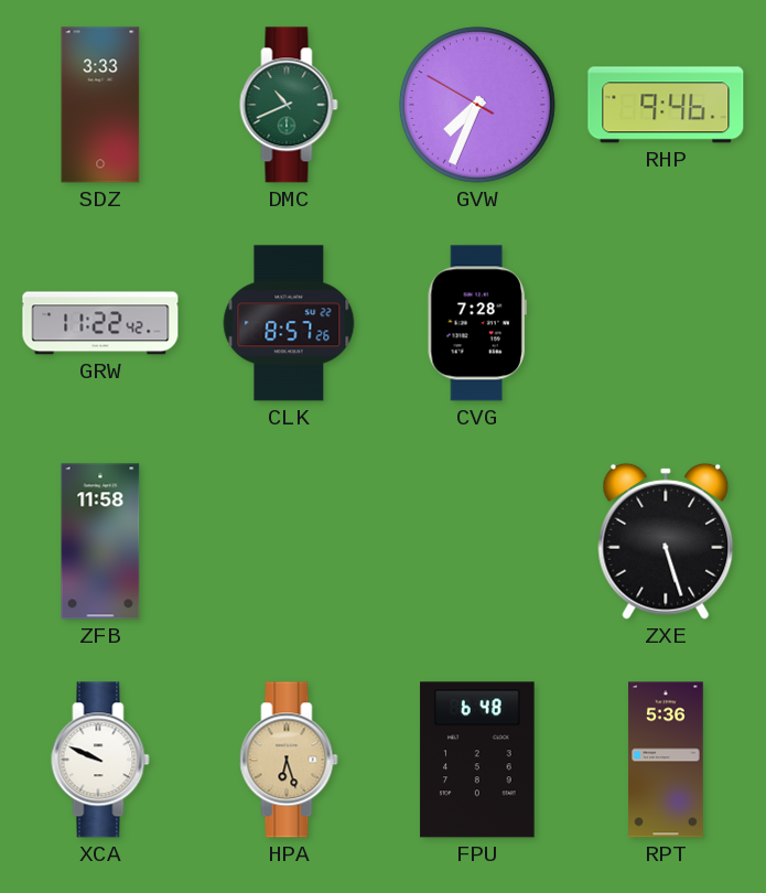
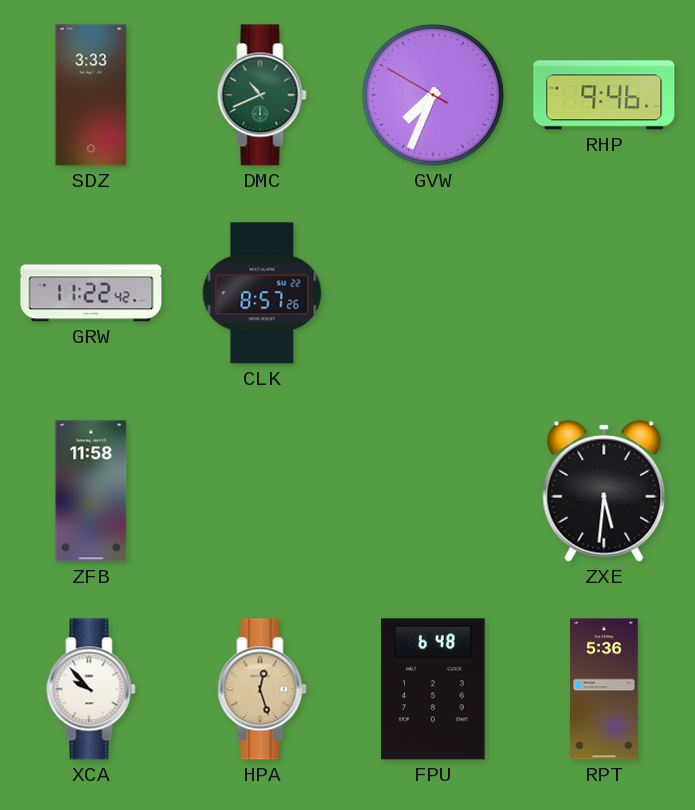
CVG: 7:28 -> none (477, 323)
ZXE: 5:27 -> 5:31 (604, 491)
XCA: 9:49 -> 9:53 (91, 689)
HPA: 6:27 -> 12:27 (262, 689)
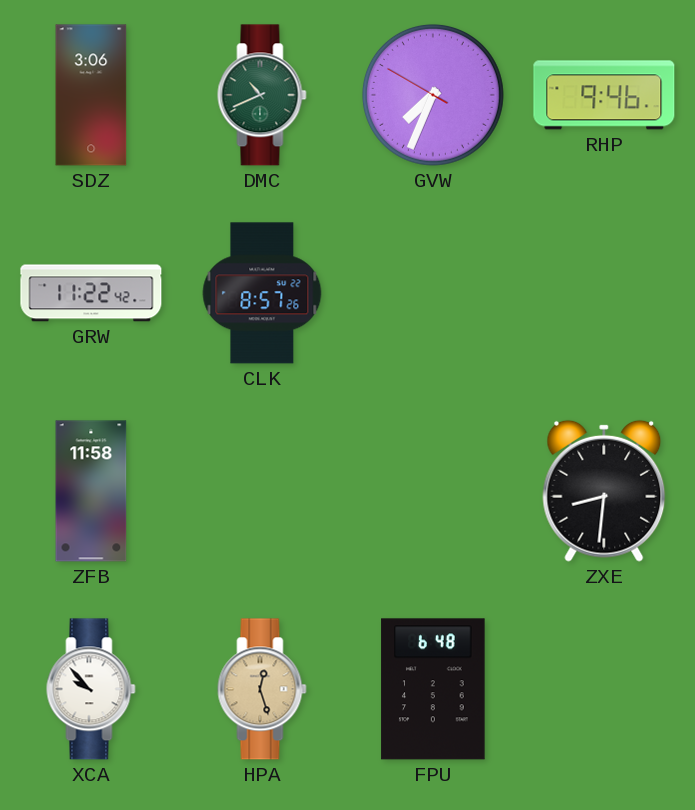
SDZ: 3:33 -> 3:06 (91, 95)
ZXE: 5:31 -> 8:31 (604, 491)
RPT: 5:36 -> none (605, 689)
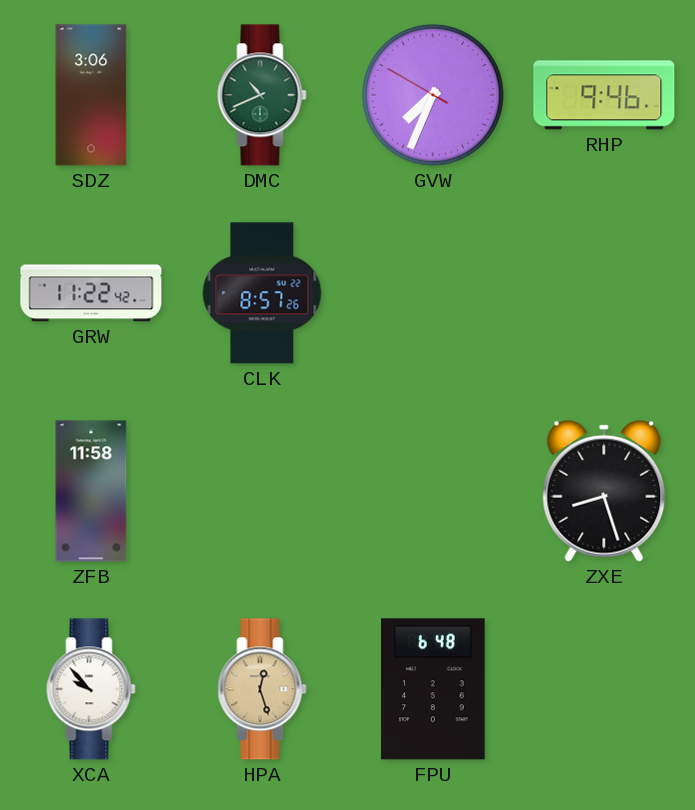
ZXE: 8:31 -> 8:27 (604, 491)
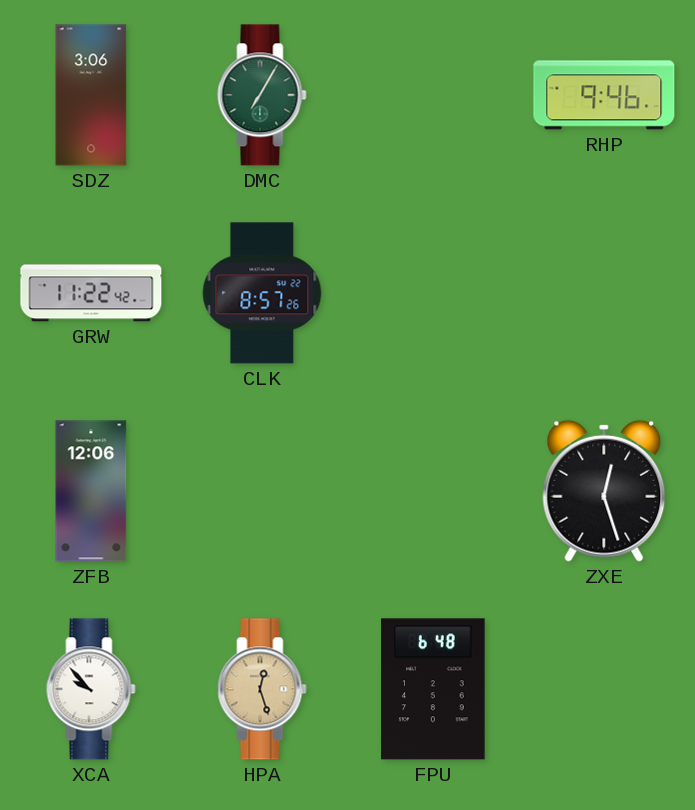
DMC: 10:41 -> 7:05 (262, 95)
GVW: 7:33 -> none (433, 95)
ZFB: 11:58 -> 12:06 (91, 491)
ZXE: 8:27 -> 12:27 (604, 491)
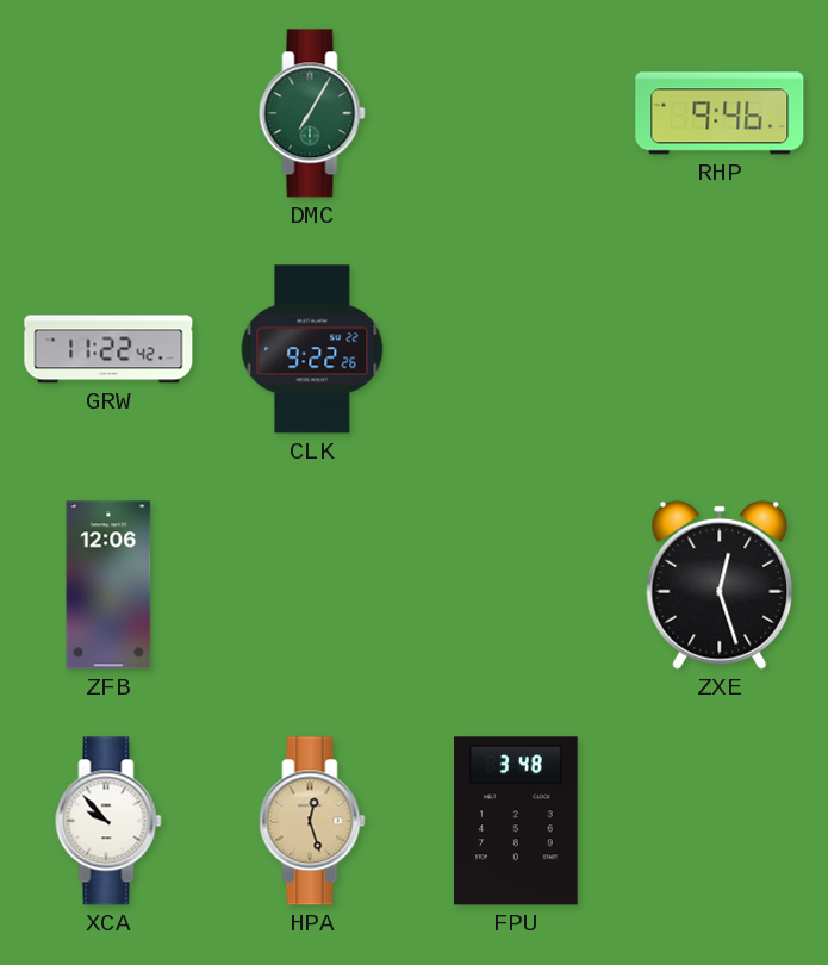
SDZ: 3:06 -> none (91, 95)
CLK: 8:57 -> 9:22 (312, 349)
FPU: 6:48 -> 3:48 (516, 821)
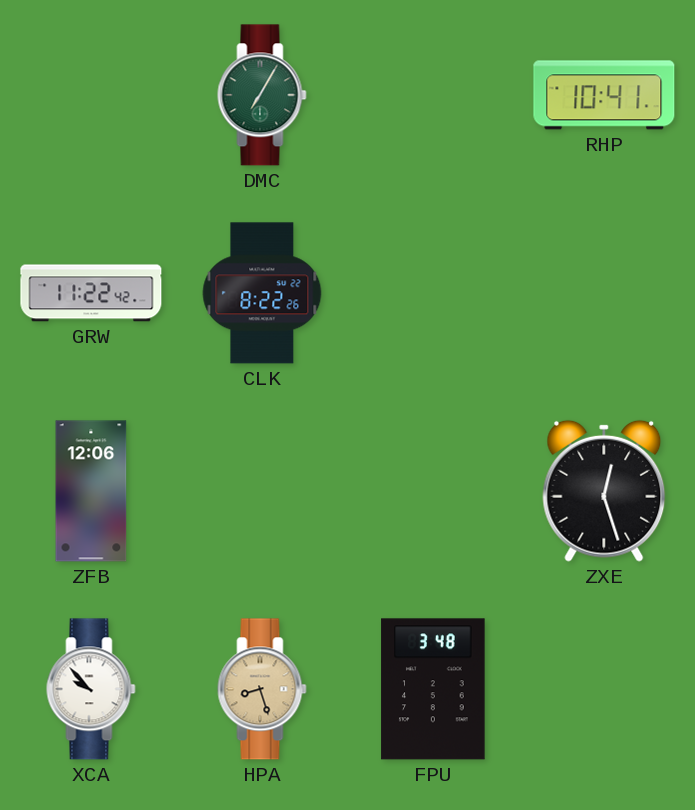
RHP: 9:46 -> 10:41 (604, 95)
CLK: 9:22 -> 8:22 (262, 293)
HPA: 12:27 -> 8:27 (262, 689)
